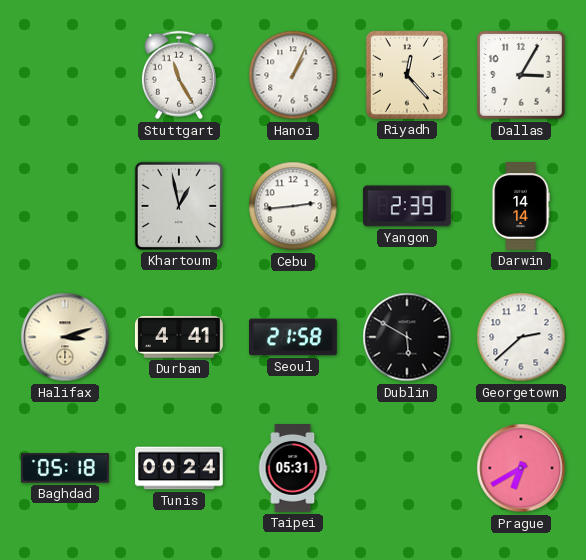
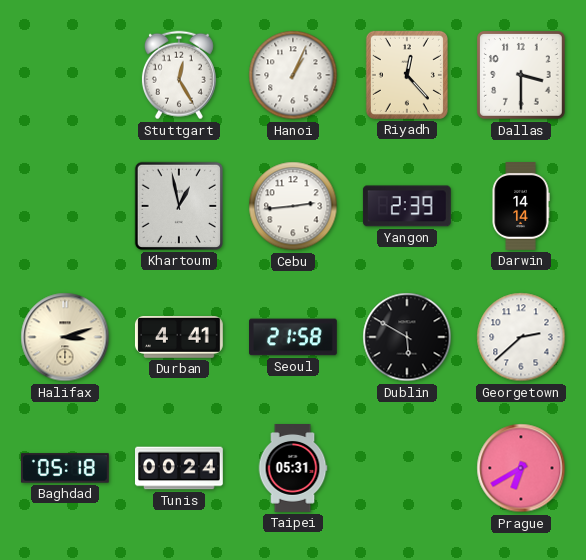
Stuttgart: 11:25 -> 12:25 (179, 75)
Dallas: 3:05 -> 3:30 (522, 76)
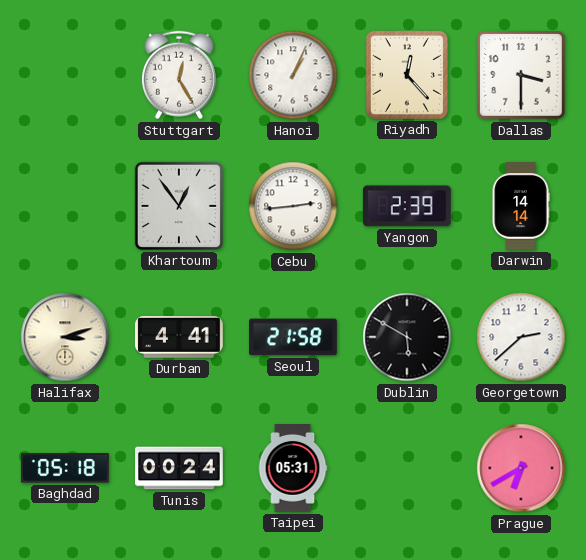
Khartoum: 12:58 -> 12:54 (179, 206)
